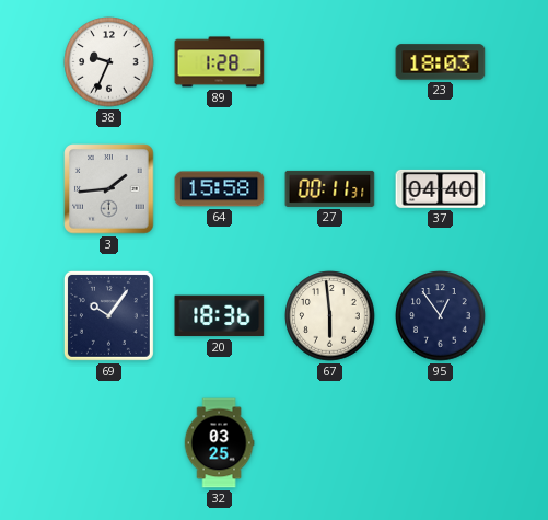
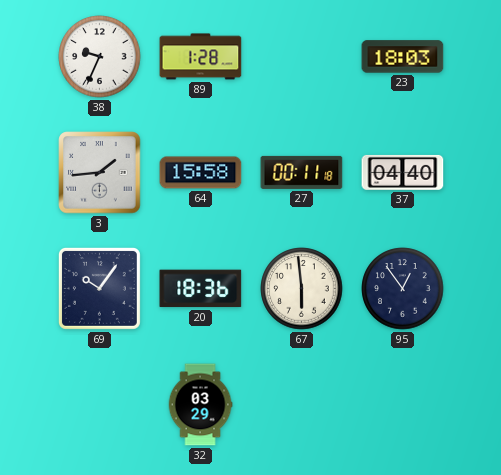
27: 00:11:31 -> 00:11:18 (302, 172)
32: 03:25 -> 03:29 (200, 405)
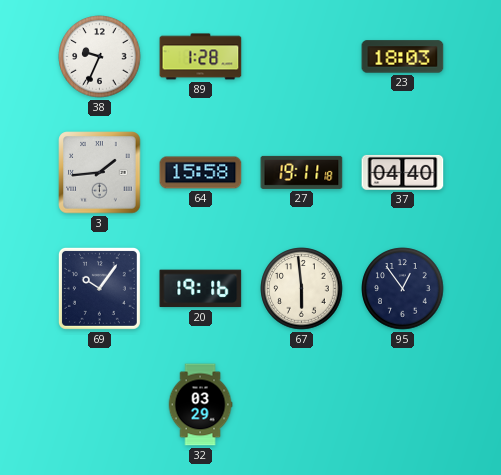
27: 00:11 -> 19:11 (302, 172)
20: 18:36 -> 19:16 (201, 289)
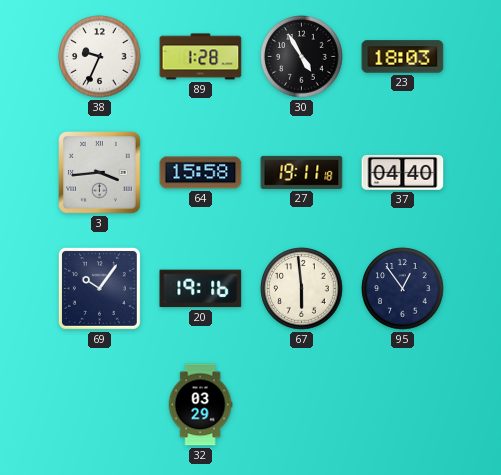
30: none -> 4:55 (302, 57)
3: 1:44 -> 3:44 (100, 173)
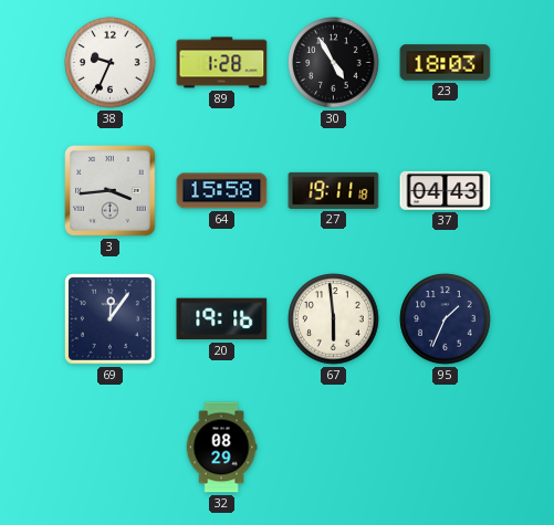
37: 04:40 -> 04:43 (446, 190)
69: 10:06 -> 12:06 (109, 318)
95: 12:54 -> 1:34 (446, 319)
32: 03:29 -> 08:29 (221, 448)
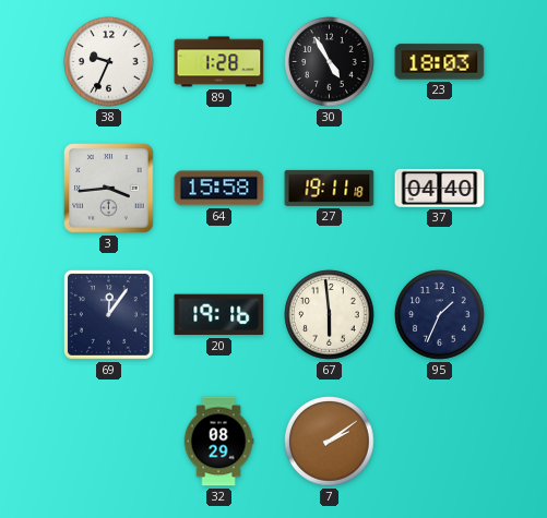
37: 04:43 -> 04:40 (440, 188)
7: none -> 2:09 (330, 442)
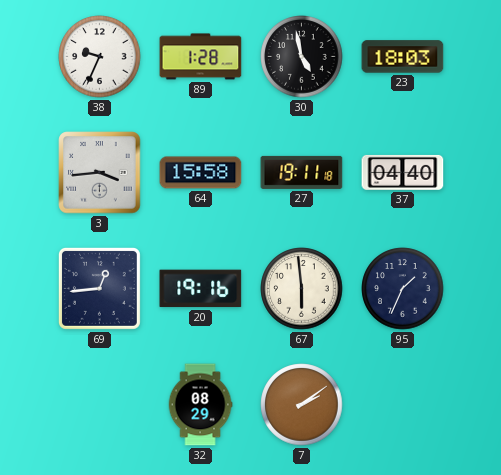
30: 4:55 -> 4:58 (302, 57)
69: 12:06 -> 12:44 (99, 288)
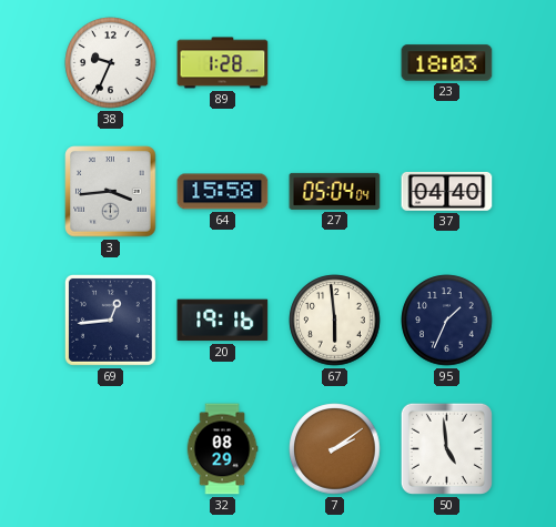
30: 4:58 -> none (302, 57)
27: 19:11 -> 05:04 (335, 191)
50: none -> 4:59 (446, 448)
